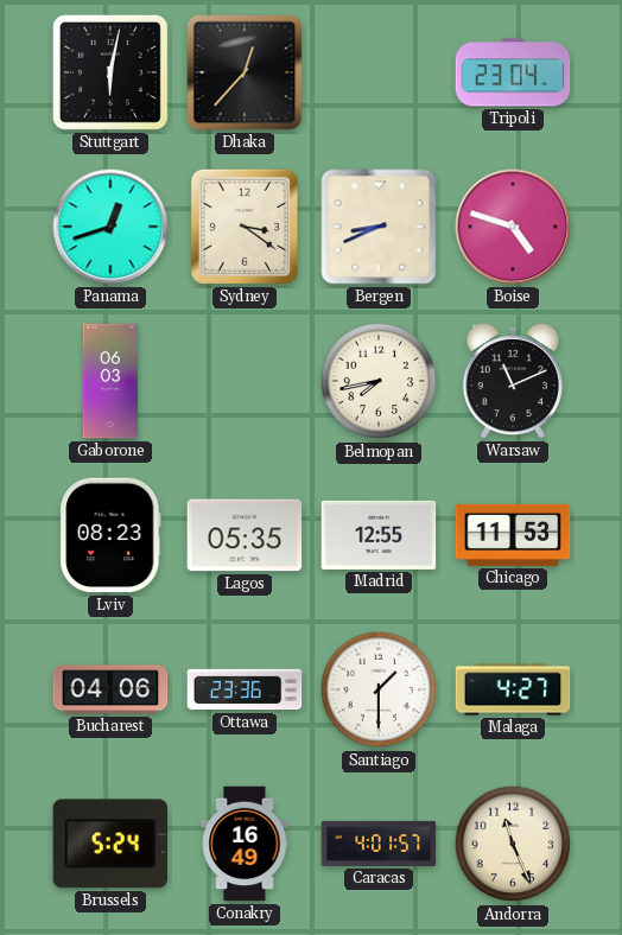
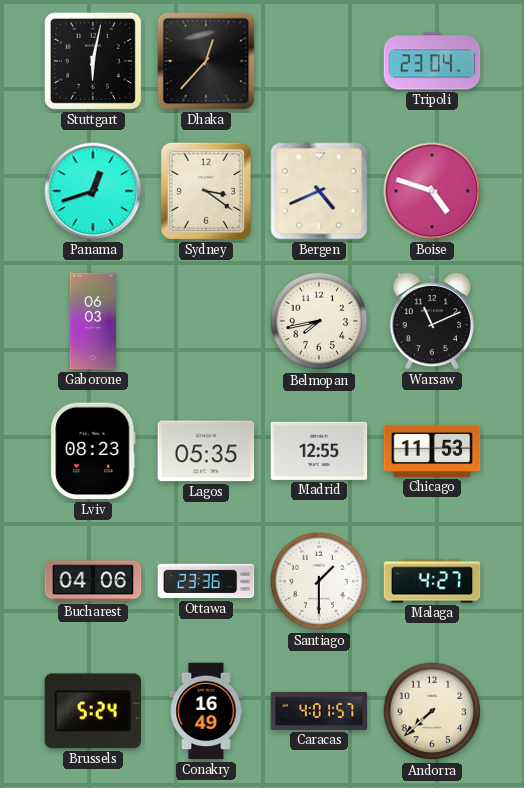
Bergen: 8:41 -> 4:41 (319, 191)
Andorra: 11:26 -> 7:38 (432, 711)
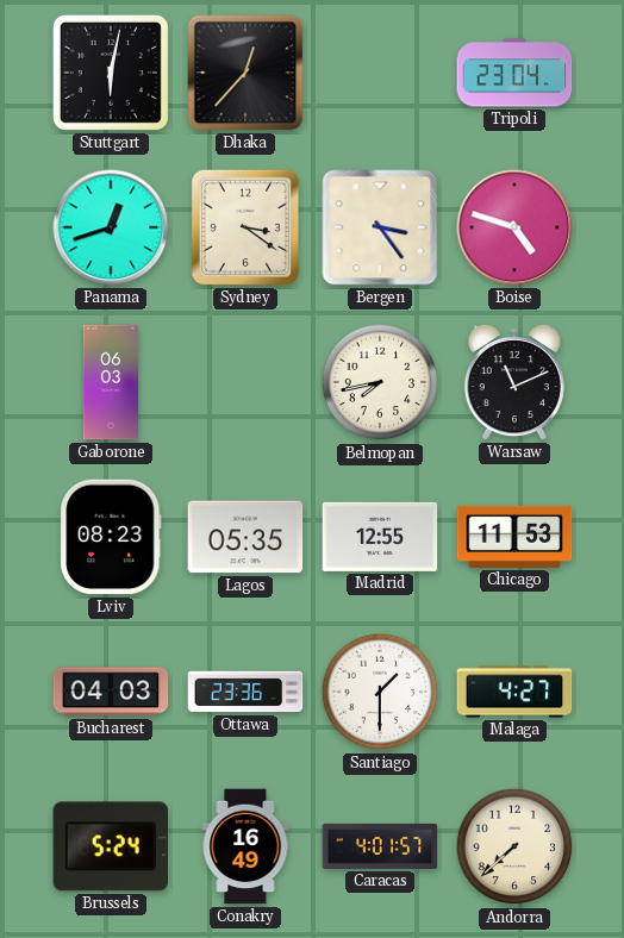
Bergen: 4:41 -> 3:24 (380, 227)
Bucharest: 04:06 -> 04:03 (111, 692)
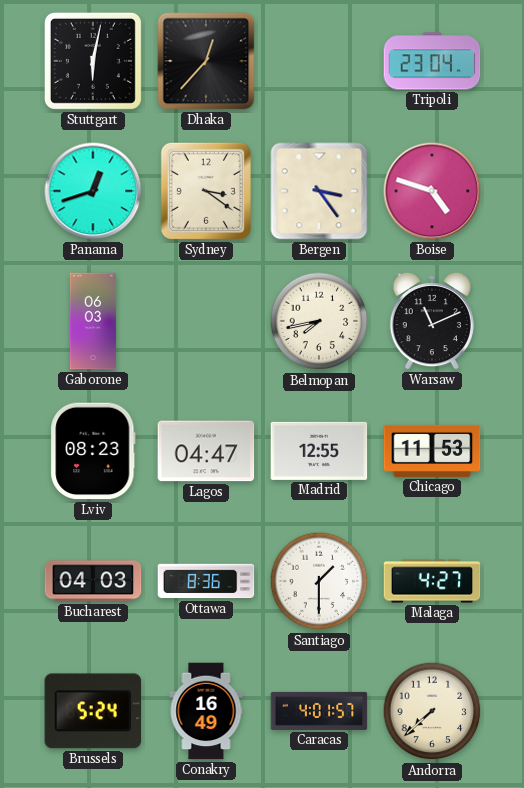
Lagos: 05:35 -> 04:47 (206, 451)
Ottawa: 23:36 -> 8:36 (206, 581)
